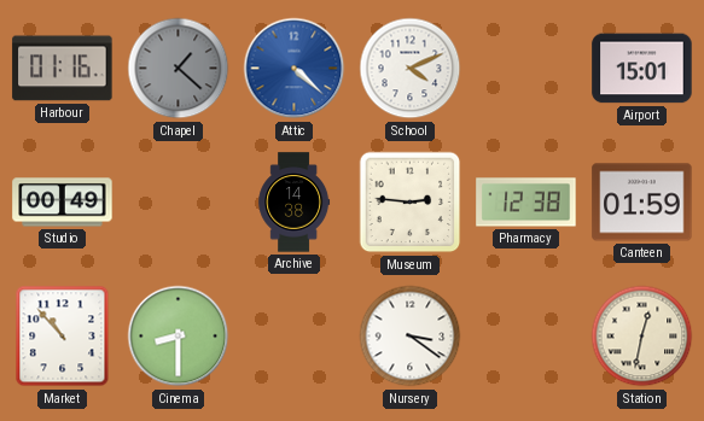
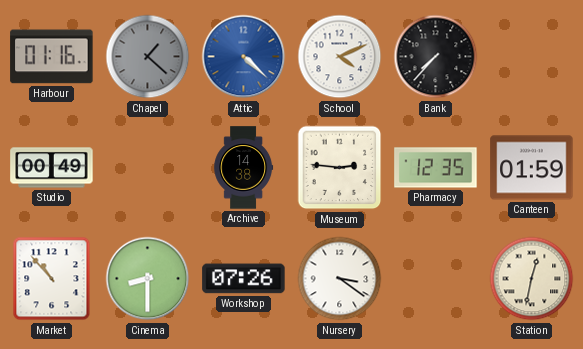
Bank: none -> 7:37 (436, 57)
Airport: 15:01 -> none (642, 69)
Pharmacy: 12:38 -> 12:35 (436, 168)
Workshop: none -> 07:26 (244, 279)
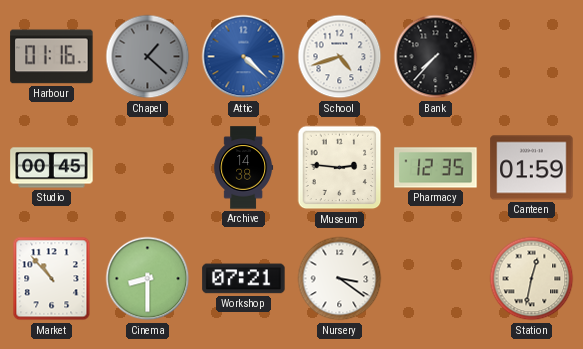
School: 4:11 -> 4:42 (340, 57)
Studio: 00:49 -> 00:45 (52, 168)
Workshop: 07:26 -> 07:21 (244, 279)
